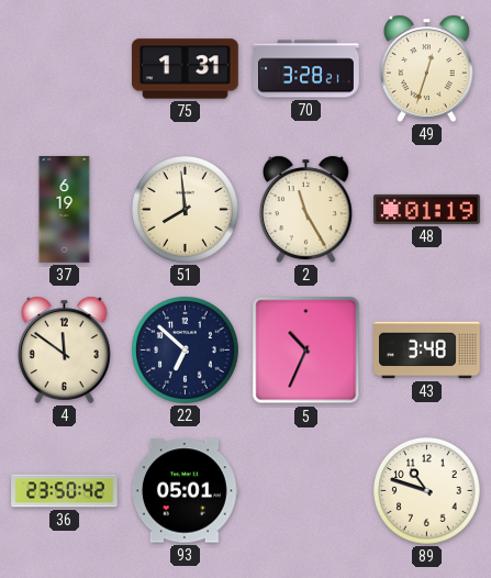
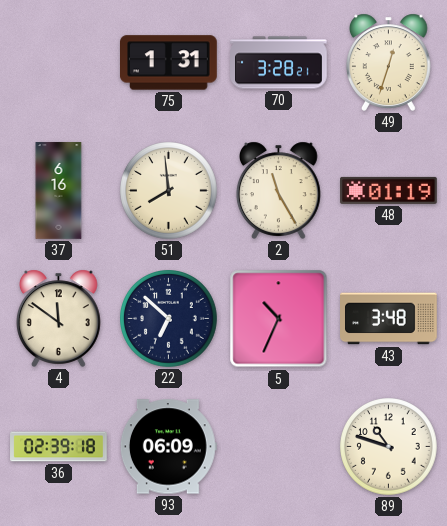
37: 6:19 -> 6:16 (59, 191)
36: 23:50 -> 02:39 (59, 447)
93: 05:01 -> 06:09 (168, 447)
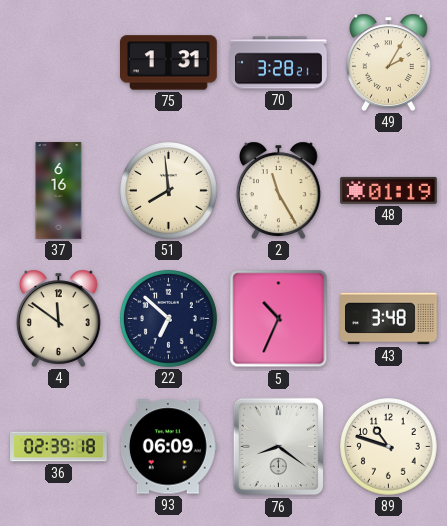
49: 12:33 -> 2:05 (388, 62)
76: none -> 8:21 (279, 447)
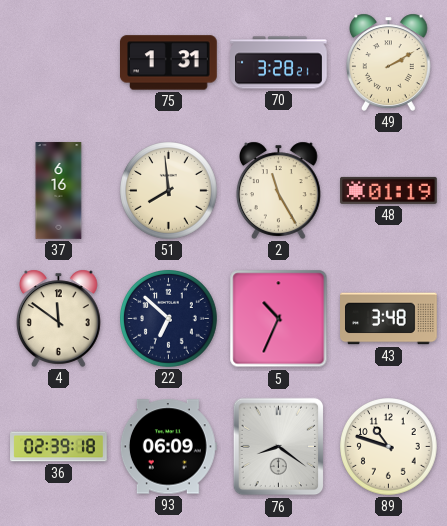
49: 2:05 -> 2:10 (388, 62)
